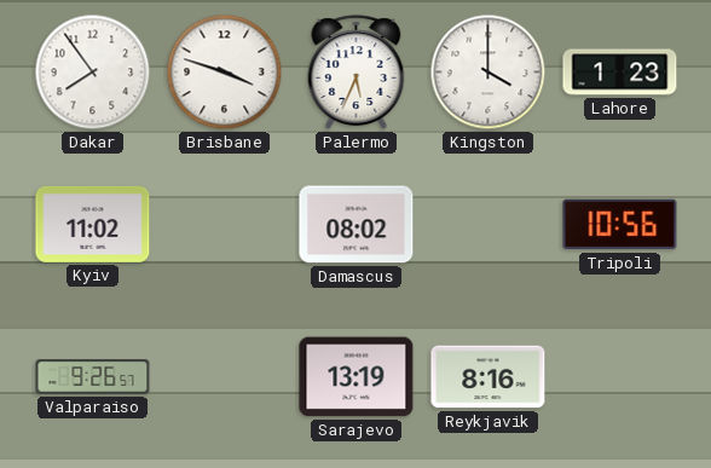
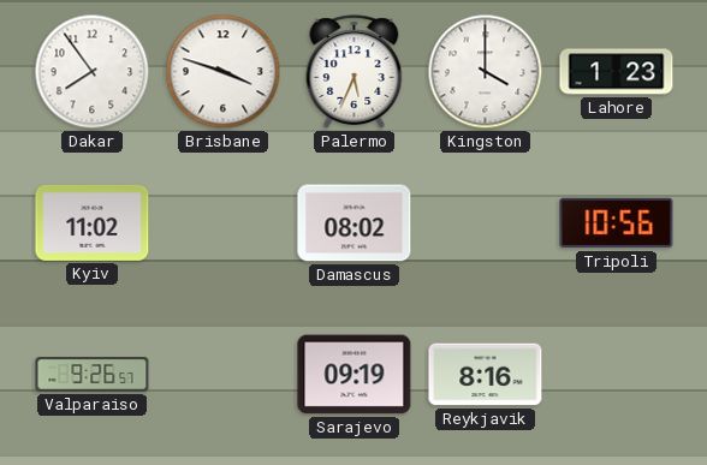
Sarajevo: 13:19 -> 09:19 (355, 375)
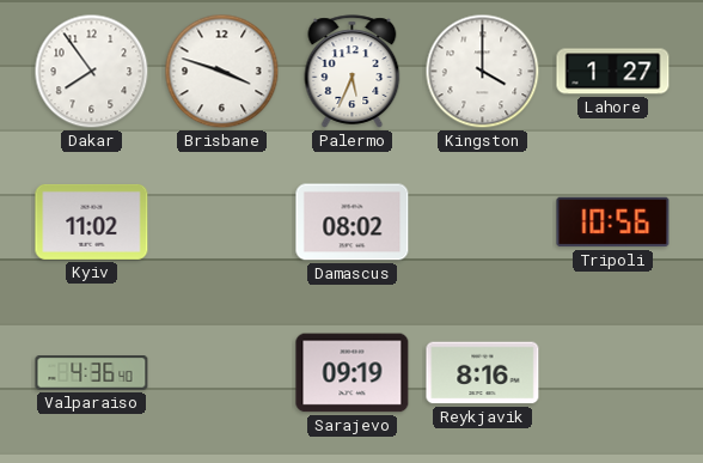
Lahore: 1:23 -> 1:27 (613, 72)
Valparaiso: 9:26 -> 4:36 (92, 373)
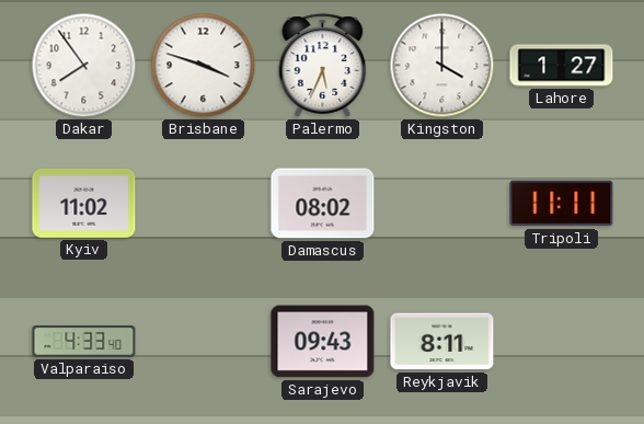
Tripoli: 10:56 -> 11:11 (562, 204)
Valparaiso: 4:36 -> 4:33 (84, 342)
Sarajevo: 09:19 -> 09:43 (323, 342)
Reykjavik: 8:16 -> 8:11 (442, 342)
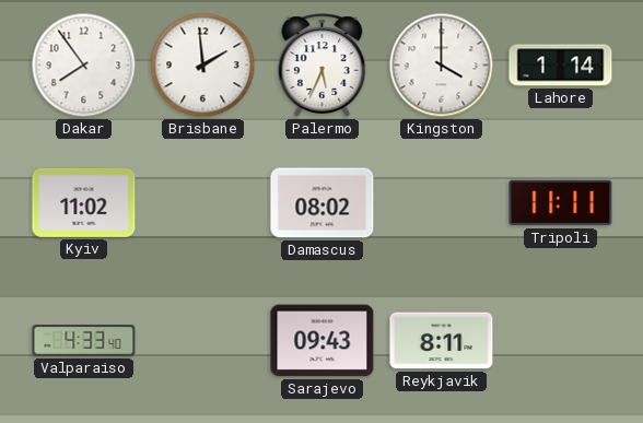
Brisbane: 3:48 -> 1:59 (203, 66)
Lahore: 1:27 -> 1:14 (561, 66)
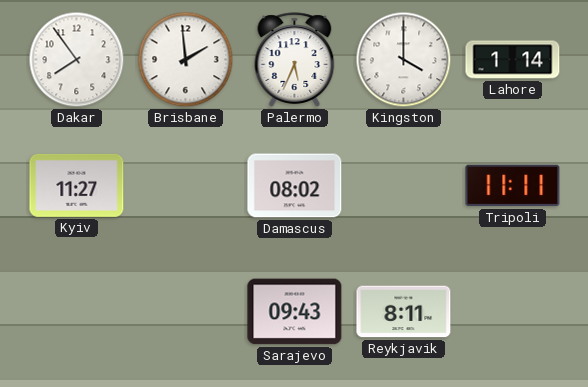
Kyiv: 11:02 -> 11:27 (77, 185)
Valparaiso: 4:33 -> none (84, 341)
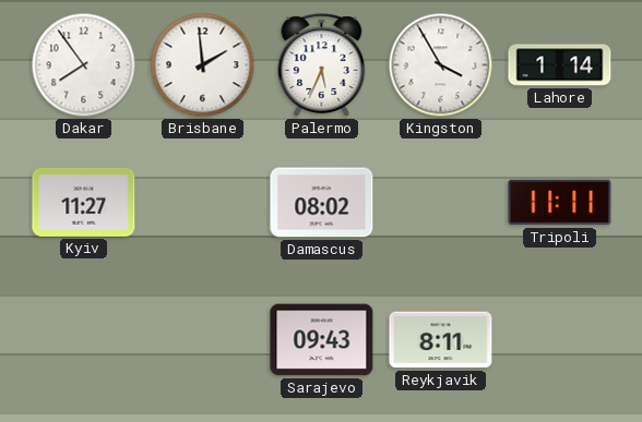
Kingston: 4:00 -> 3:55 (441, 65)
